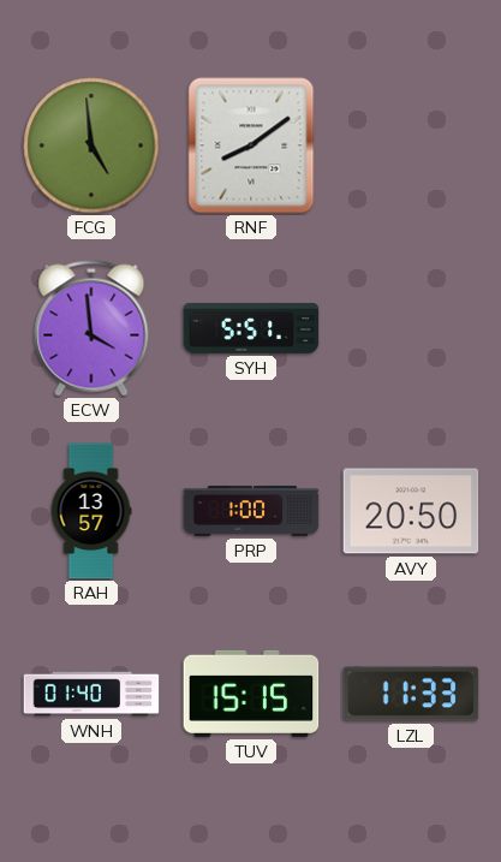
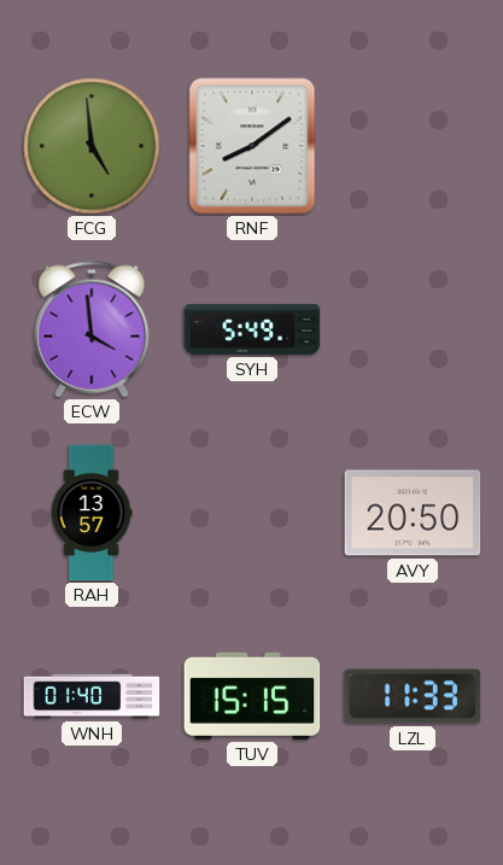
SYH: 5:51 -> 5:49 (252, 329)
PRP: 1:00 -> none (251, 511)
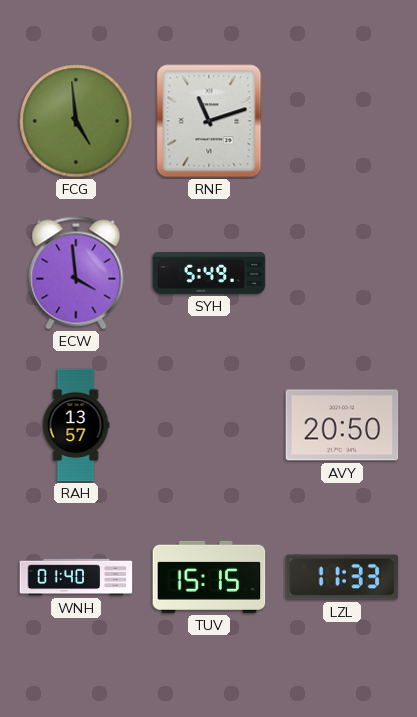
RNF: 8:09 -> 11:12 (209, 121)
